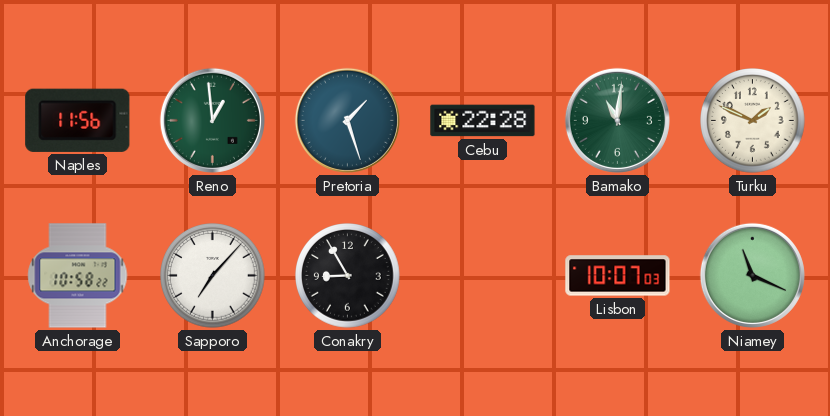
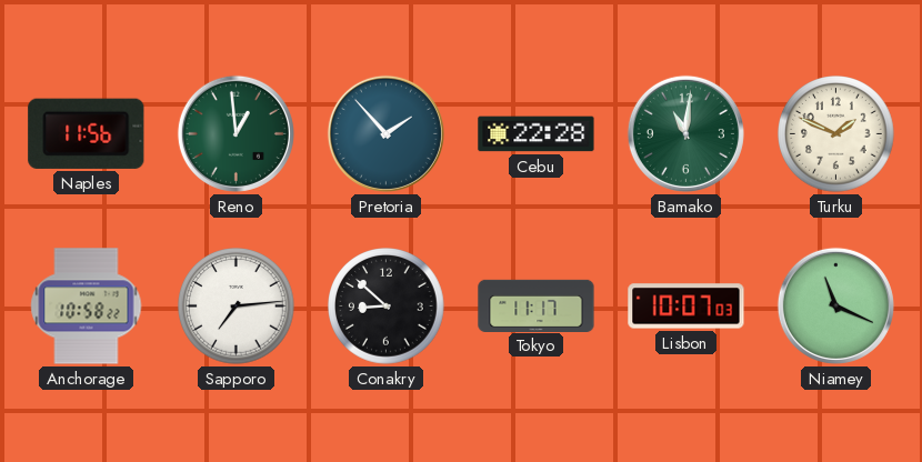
Pretoria: 1:27 -> 1:53 (385, 133)
Sapporo: 7:07 -> 7:14 (237, 307)
Conakry: 8:55 -> 8:52 (387, 307)
Tokyo: none -> 11:17 (537, 305)
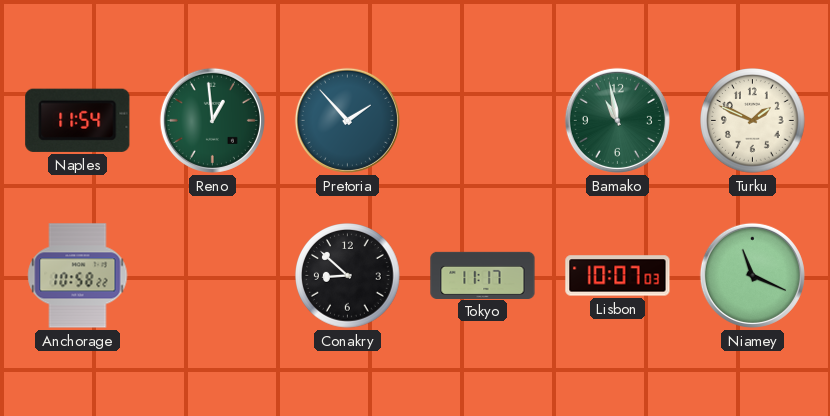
Naples: 11:56 -> 11:54 (78, 120)
Cebu: 22:28 -> none (537, 134)
Bamako: 11:01 -> 10:58 (617, 120)
Sapporo: 7:14 -> none (237, 307)
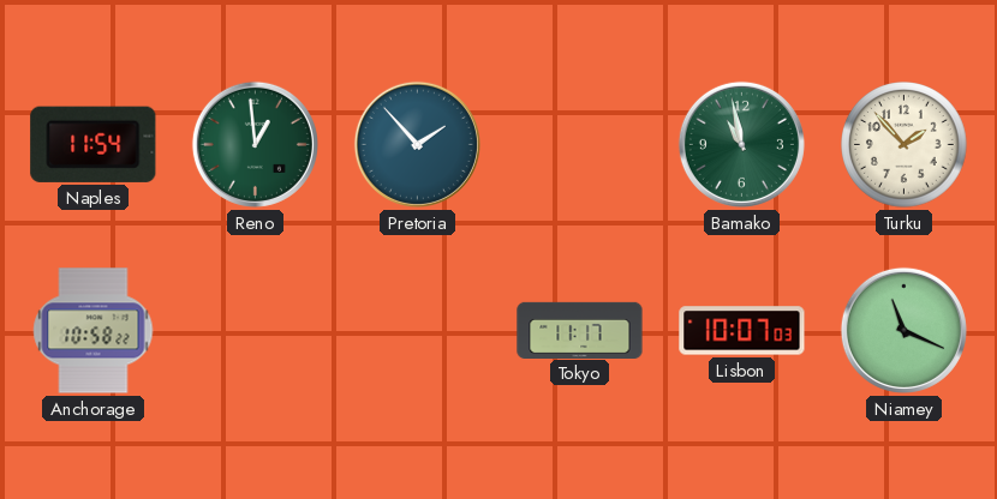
Turku: 1:49 -> 1:53 (905, 145)
Conakry: 8:52 -> none (348, 276)
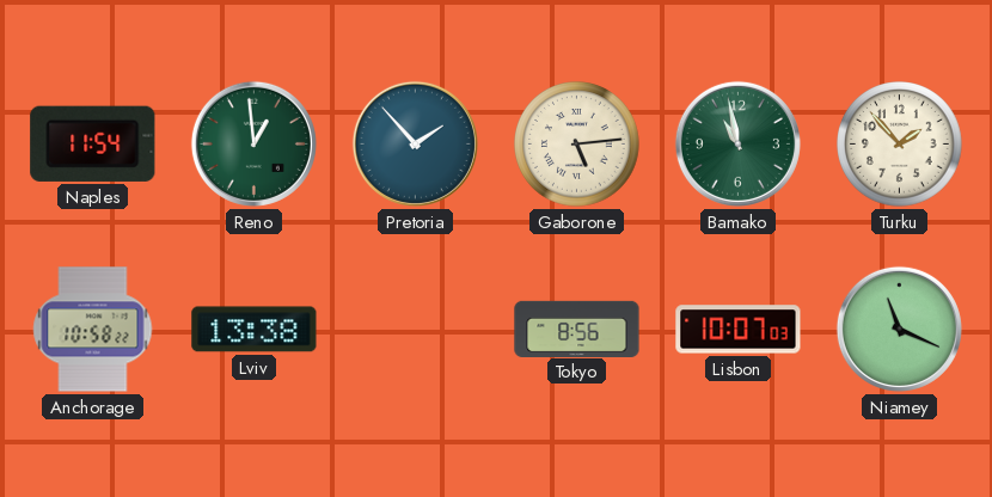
Gaborone: none -> 5:14 (577, 145)
Lviv: none -> 13:38 (255, 330)
Tokyo: 11:17 -> 8:56 (577, 329)
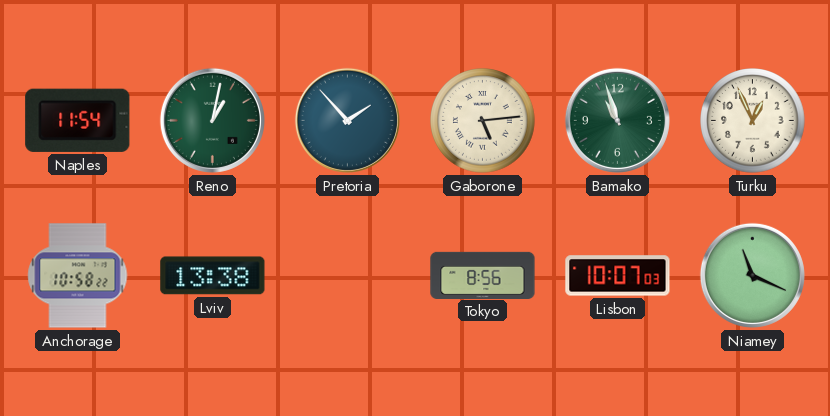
Reno: 12:59 -> 1:02 (212, 120)
Bamako: 10:58 -> 10:57 (617, 120)
Turku: 1:53 -> 12:56 (753, 121)
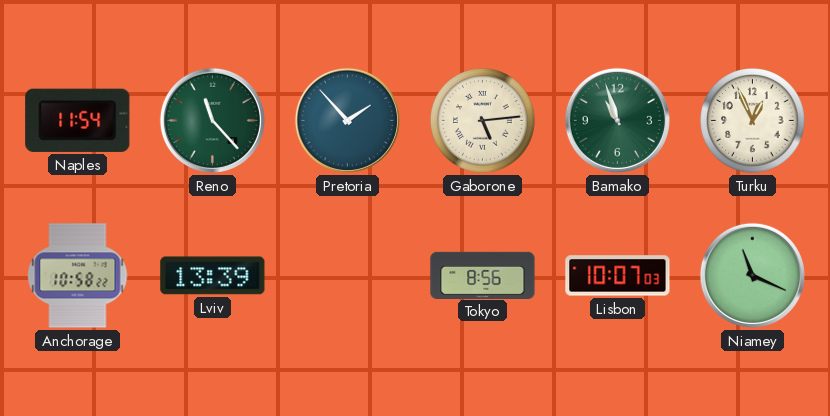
Reno: 1:02 -> 11:23 (212, 120)
Lviv: 13:38 -> 13:39 (213, 276)
